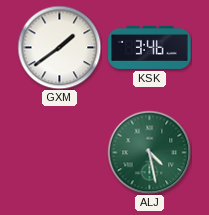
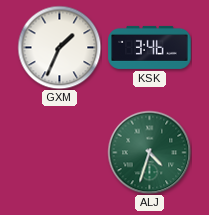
GXM: 1:39 -> 1:34 (59, 47)
ALJ: 4:28 -> 4:33 (149, 152)
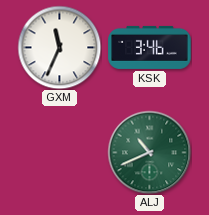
GXM: 1:34 -> 11:34 (59, 47)
ALJ: 4:33 -> 10:41 (149, 152)
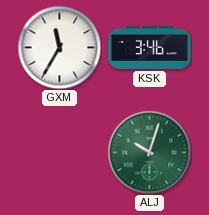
GXM: 11:34 -> 11:35 (59, 47)
ALJ: 10:41 -> 10:03 (149, 152)
